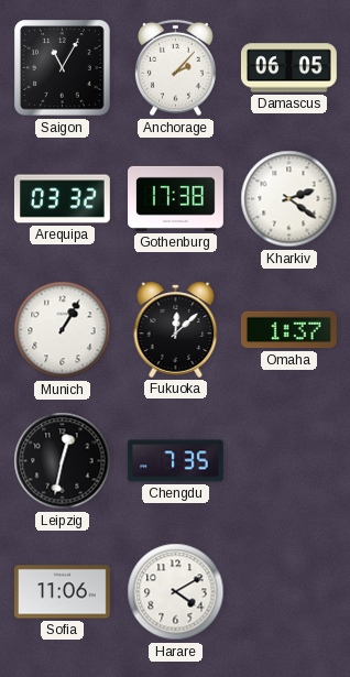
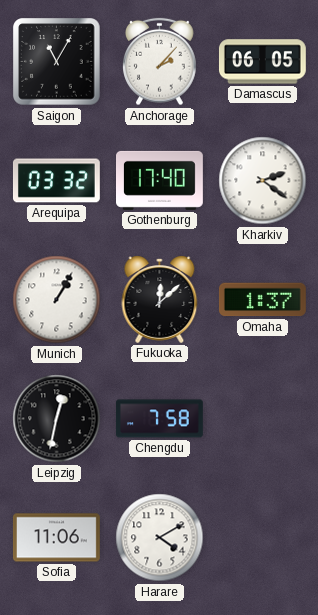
Gothenburg: 17:38 -> 17:40 (160, 180)
Chengdu: 7:35 -> 7:58 (159, 419)
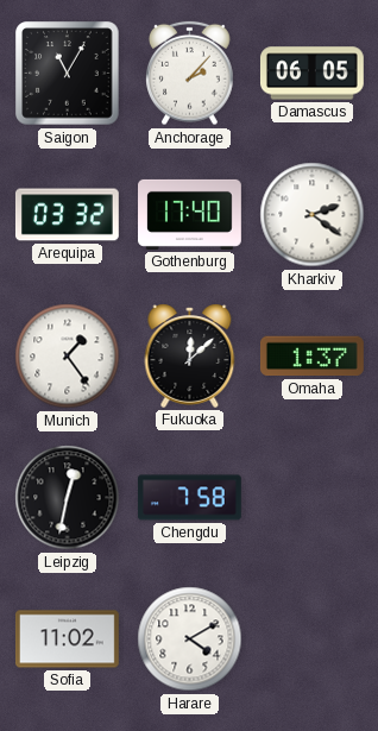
Munich: 1:05 -> 1:24 (68, 357)
Sofia: 11:06 -> 11:02 (67, 639)
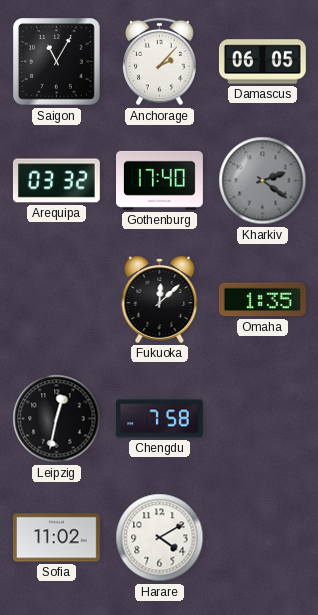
Kharkiv dial: white -> grey (263, 181)
Munich: 1:24 -> none (68, 357)
Omaha: 1:37 -> 1:35 (262, 300)
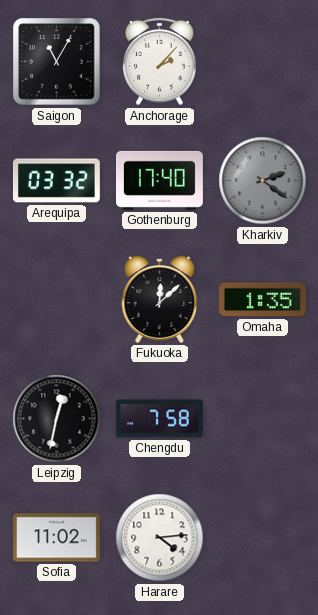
Damascus: 06:05 -> none (262, 62)
Harare: 4:10 -> 4:14 (160, 538)
